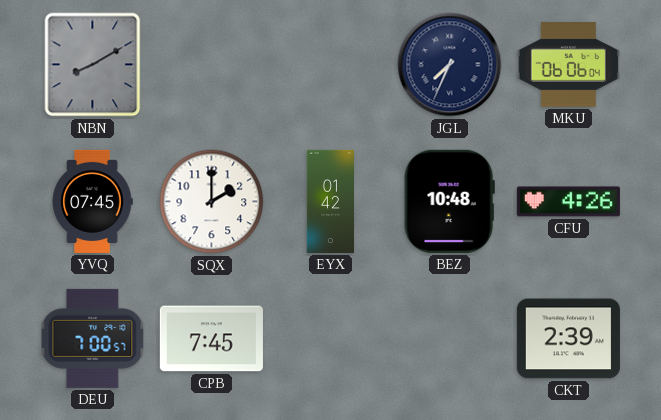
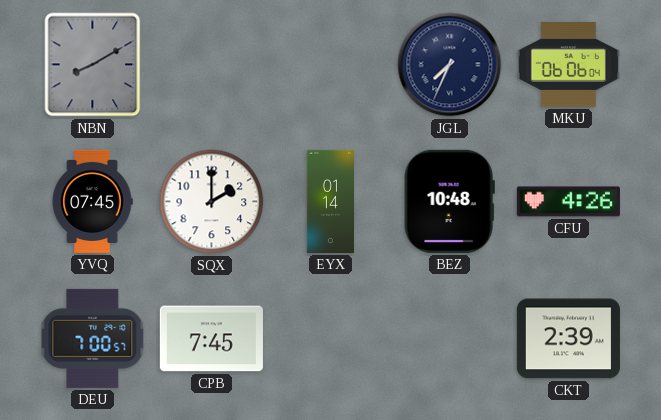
EYX: 01:42 -> 01:14 (330, 201)
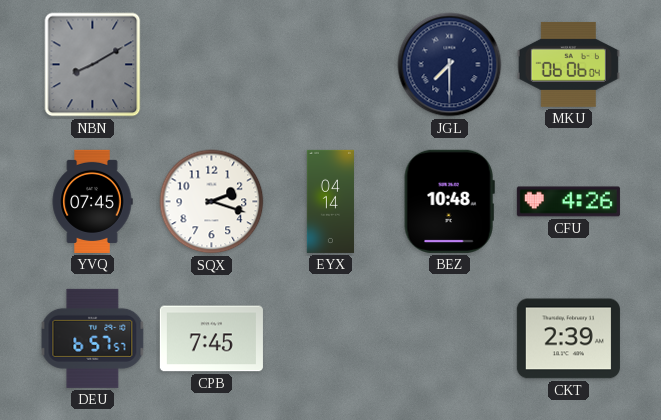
JGL: 7:34 -> 7:30 (450, 65)
SQX: 2:00 -> 2:18 (212, 202)
EYX: 01:14 -> 04:14 (330, 201)
DEU: 7:00 -> 6:57 (93, 338)
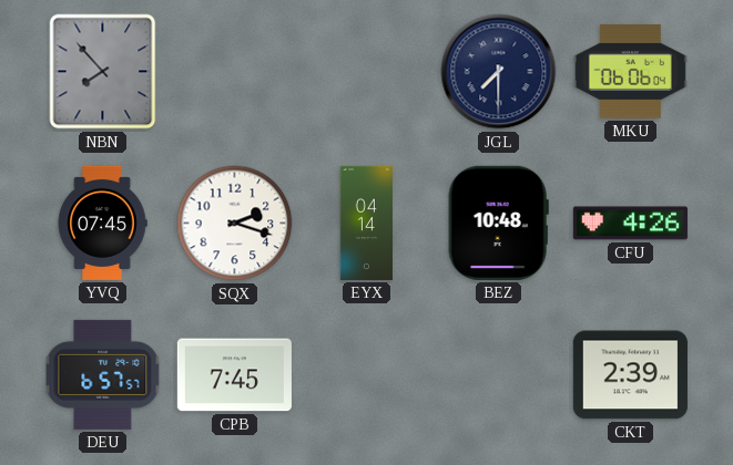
NBN: 8:10 -> 7:53 (103, 72)
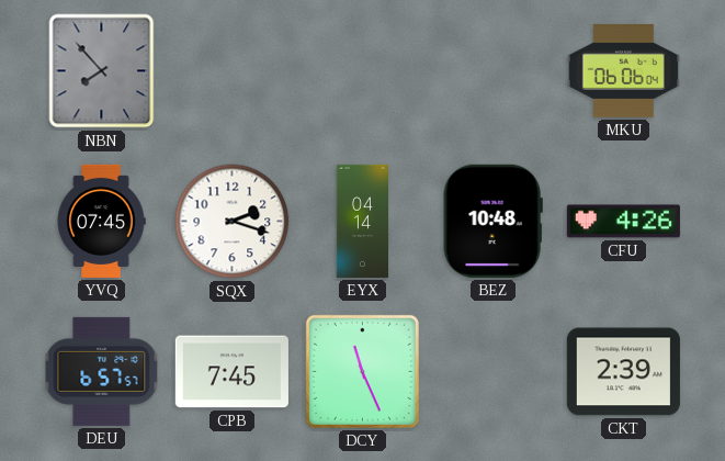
JGL: 7:30 -> none (499, 72)
DCY: none -> 11:26 (362, 371)
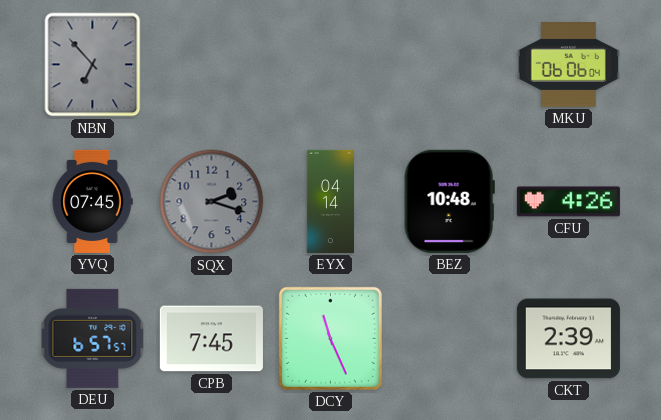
NBN: 7:53 -> 6:53 (93, 65)
SQX dial: white -> grey (212, 202)
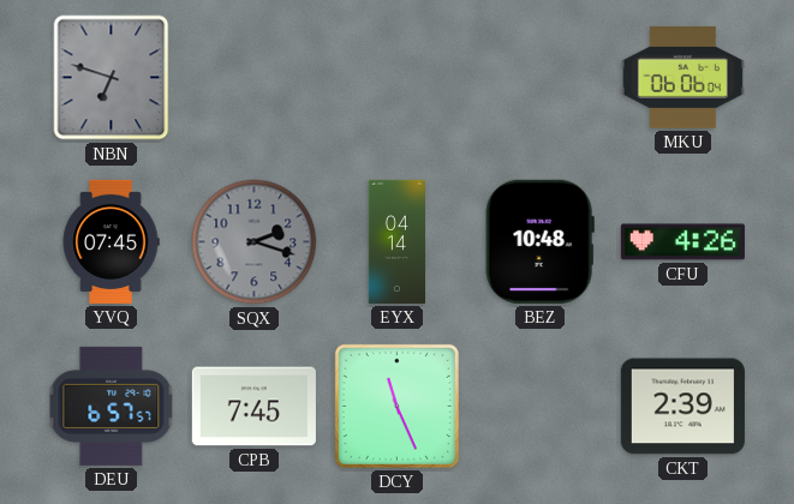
NBN: 6:53 -> 6:48 (112, 78)
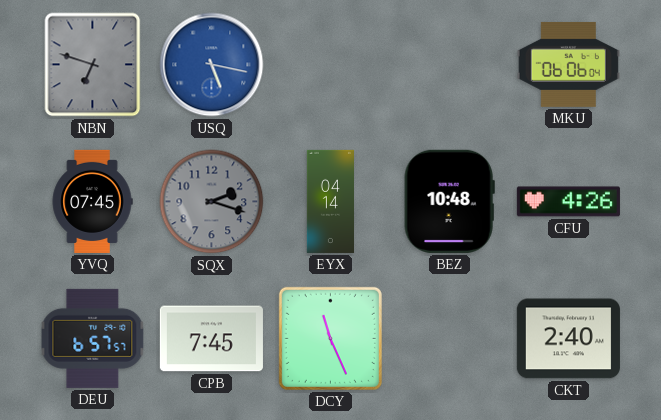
USQ: none -> 5:17 (212, 65)
CKT: 2:39 -> 2:40 (568, 339)
